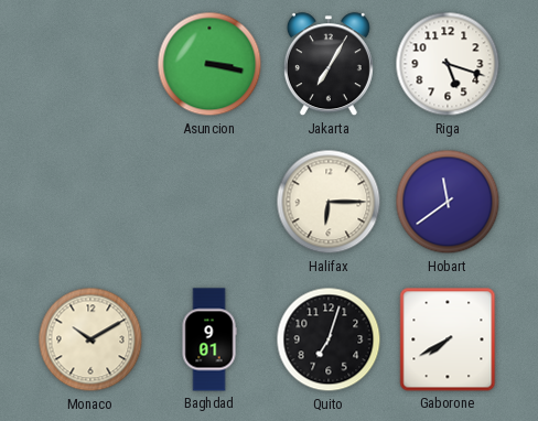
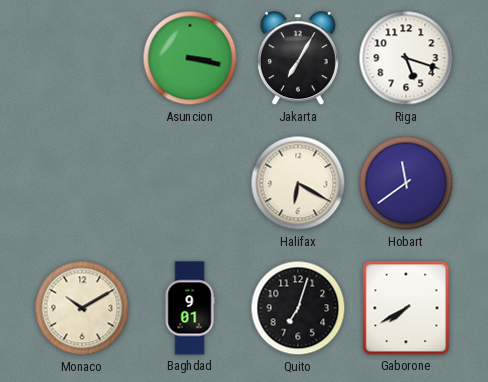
Halifax: 6:15 -> 6:20 (298, 183)
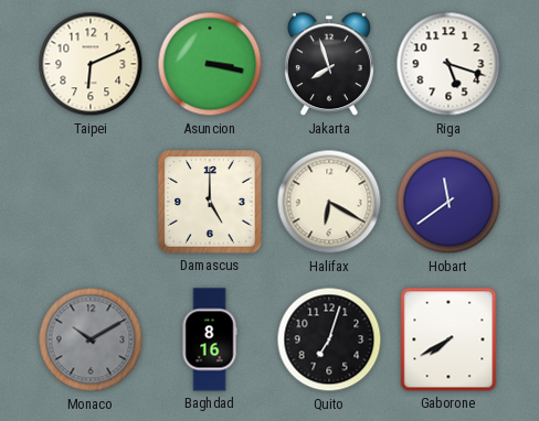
Taipei: none -> 6:11 (91, 64)
Jakarta: 7:05 -> 7:57 (329, 65)
Damascus: none -> 5:00 (210, 202)
Monaco dial: cream -> grey (91, 339)
Baghdad: 9:01 -> 8:16 (210, 339)
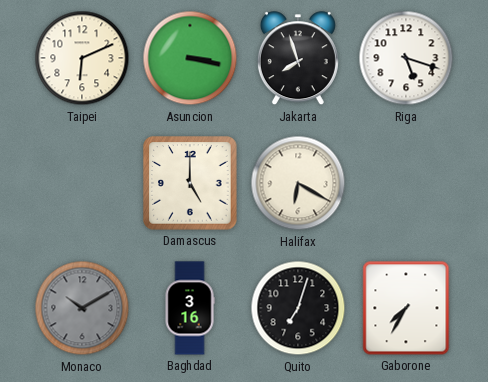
Hobart: 11:39 -> none (448, 202)
Baghdad: 8:16 -> 3:16 (190, 308)
Gaborone: 7:40 -> 7:35 (406, 308)
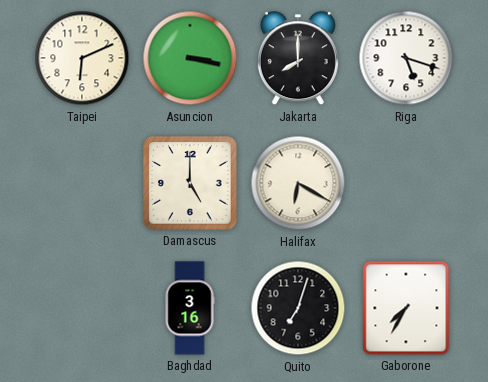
Jakarta: 7:57 -> 8:00 (298, 59)
Monaco: 10:10 -> none (82, 308)
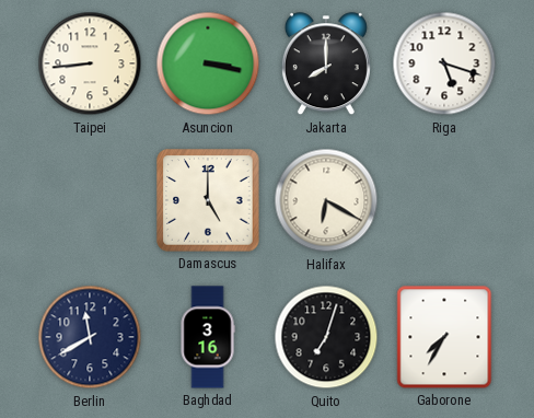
Taipei: 6:11 -> 8:44 (90, 63)
Berlin: none -> 11:40 (90, 337)
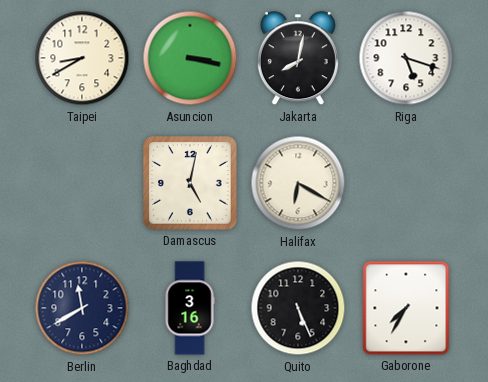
Taipei: 8:44 -> 8:40 (82, 58)
Jakarta: 8:00 -> 8:02 (298, 59)
Damascus: 5:00 -> 5:02 (190, 183)
Quito: 7:03 -> 5:26 (298, 308)
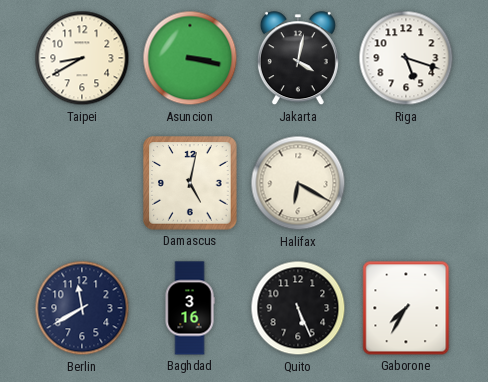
Jakarta: 8:02 -> 4:02 (298, 59)
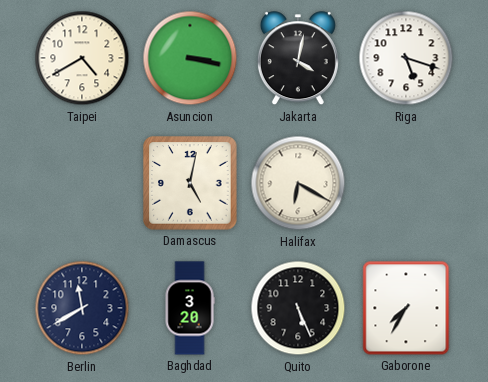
Taipei: 8:40 -> 4:40 (82, 58)
Baghdad: 3:16 -> 3:20 (190, 308)
